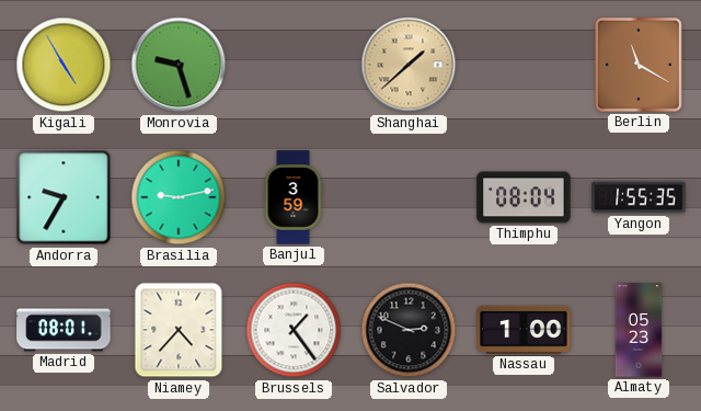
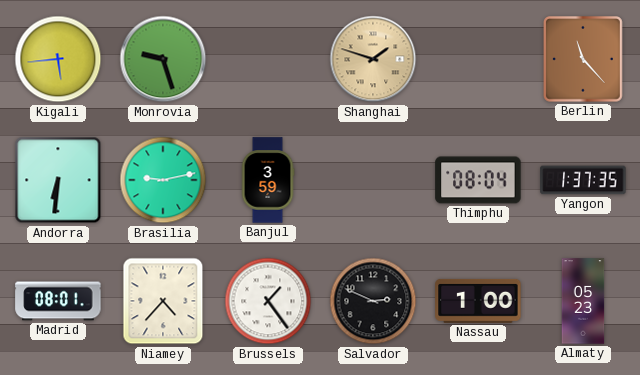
Kigali: 4:55 -> 5:44 (58, 59)
Shanghai: 1:38 -> 1:48 (373, 59)
Berlin: 11:20 -> 11:23 (584, 60)
Andorra: 9:35 -> 6:31 (58, 180)
Yangon: 1:55 -> 1:37 (583, 180)
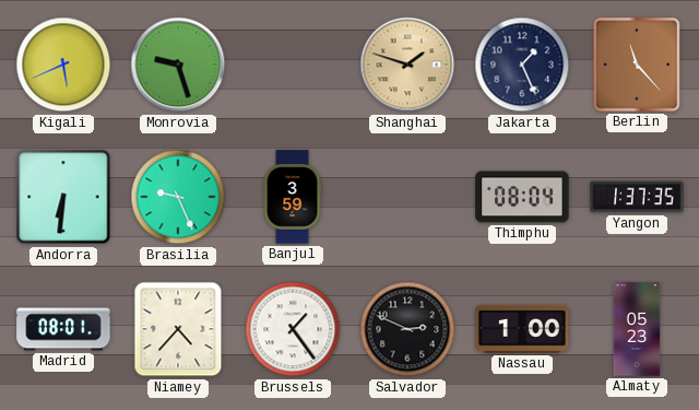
Kigali: 5:44 -> 5:41 (63, 65)
Jakarta: none -> 1:26 (522, 65)
Brasilia: 9:13 -> 9:26 (178, 197)
